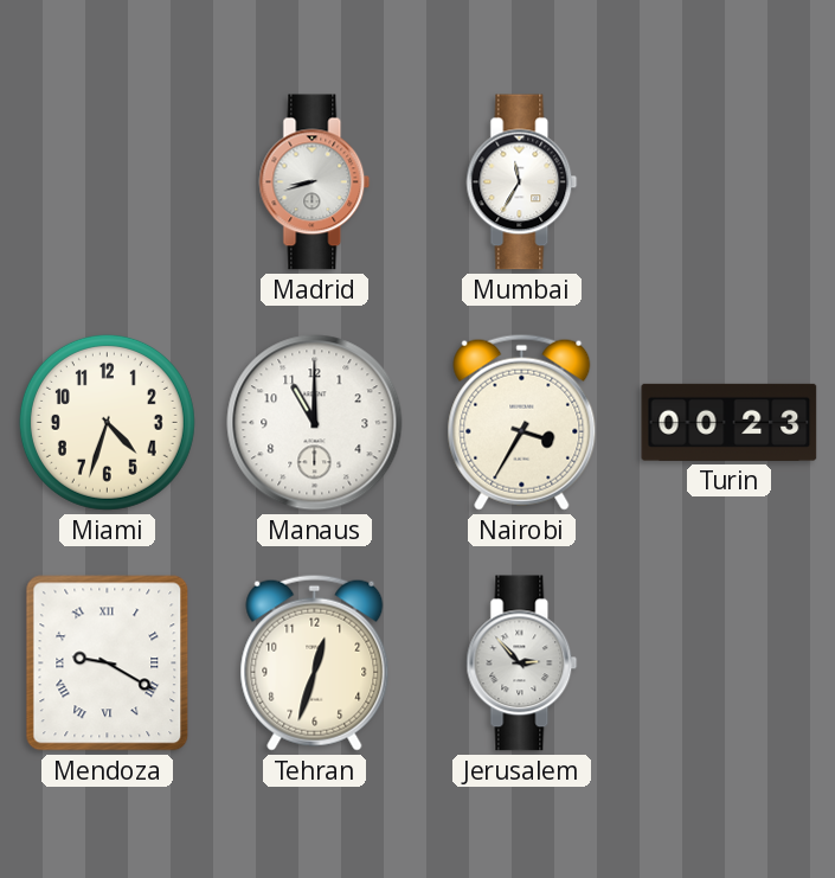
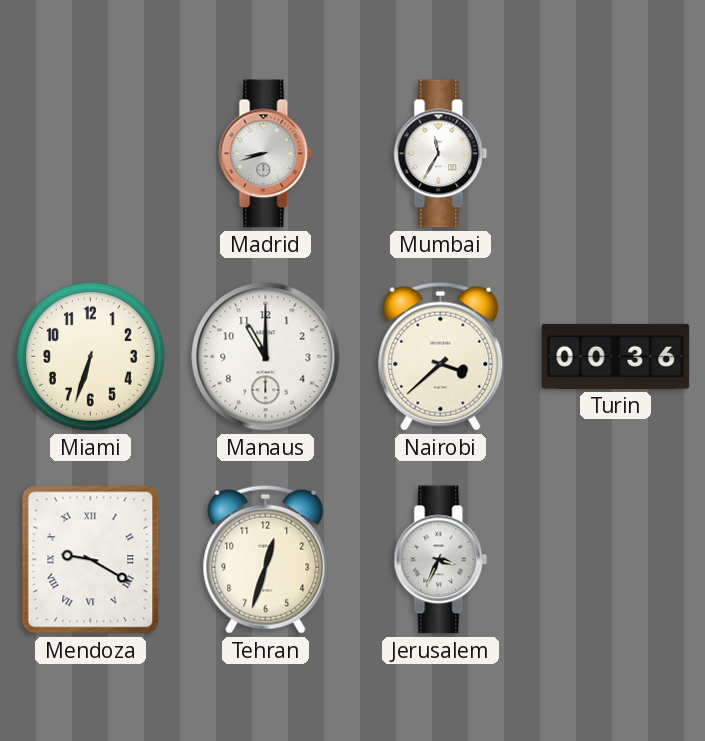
Miami: 4:33 -> 6:33 (90, 356)
Nairobi: 3:35 -> 3:38 (441, 356)
Turin: 00:23 -> 00:36 (616, 356)
Jerusalem: 2:53 -> 3:34 (441, 560)
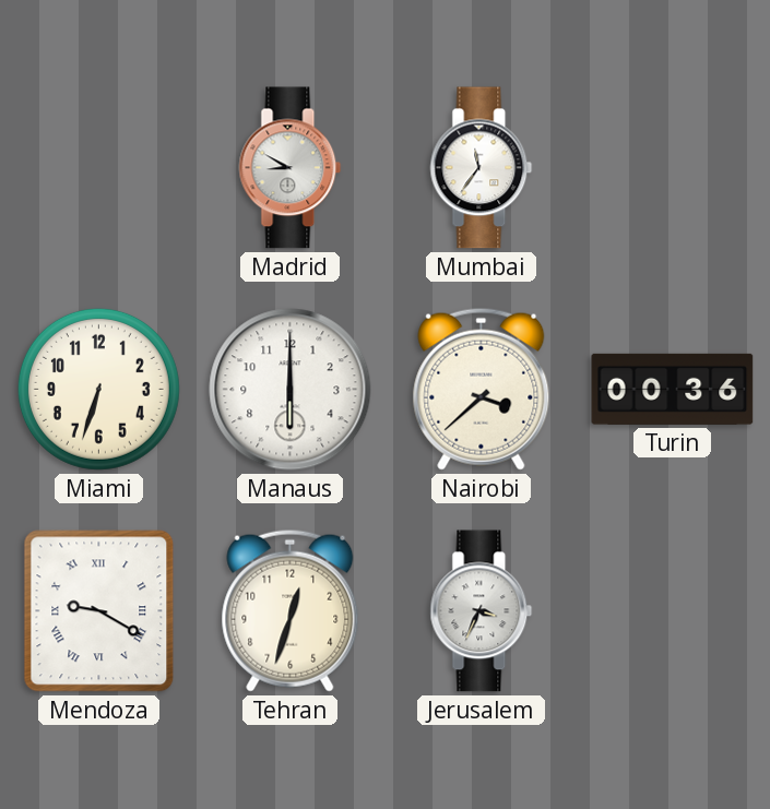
Madrid: 8:42 -> 8:50 (291, 168)
Mumbai: 11:35 -> 11:36 (482, 168)
Manaus: 11:00 -> 6:00 (291, 390)
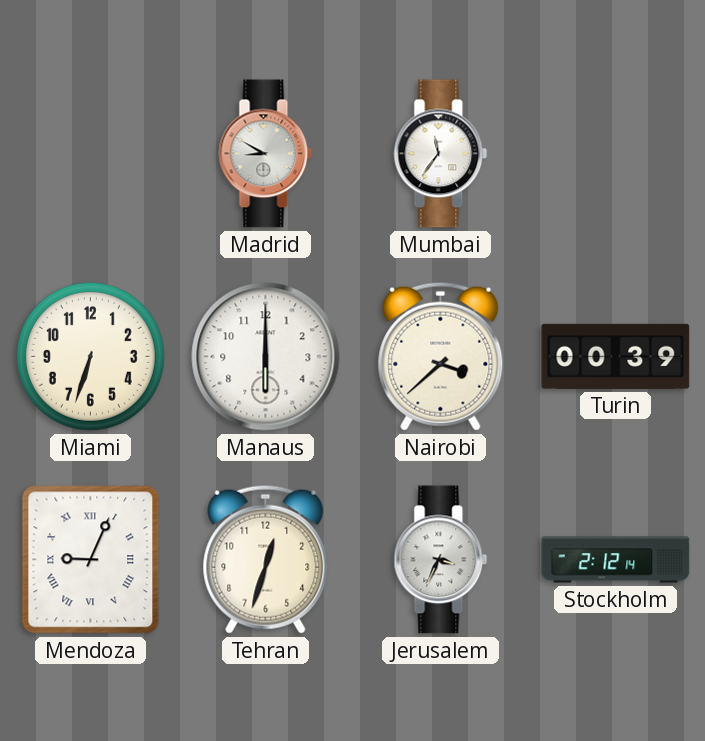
Turin: 00:36 -> 00:39 (616, 356)
Mendoza: 9:20 -> 9:04 (91, 560)
Stockholm: none -> 2:12 (616, 560)
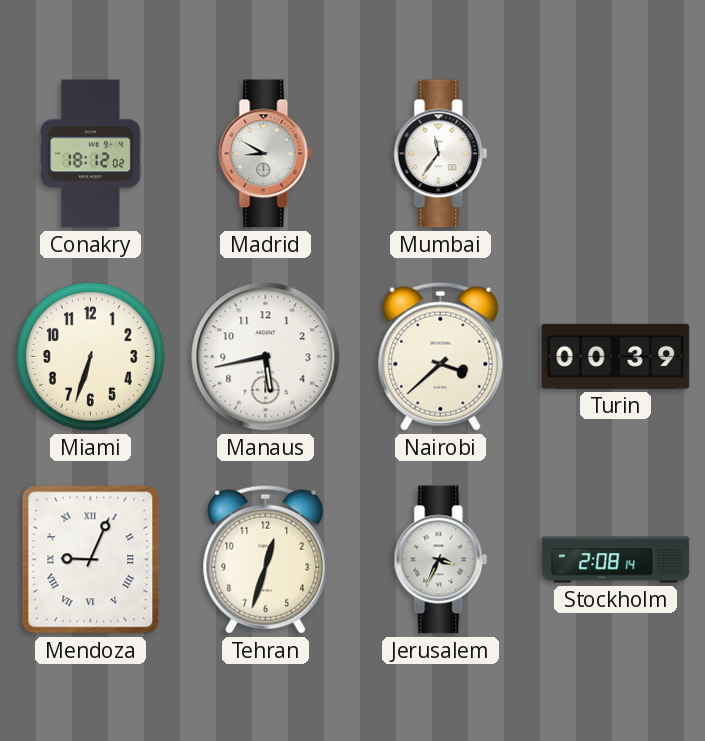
Conakry: none -> 18:12 (91, 154)
Manaus: 6:00 -> 5:43 (266, 357)
Stockholm: 2:12 -> 2:08 (616, 560)
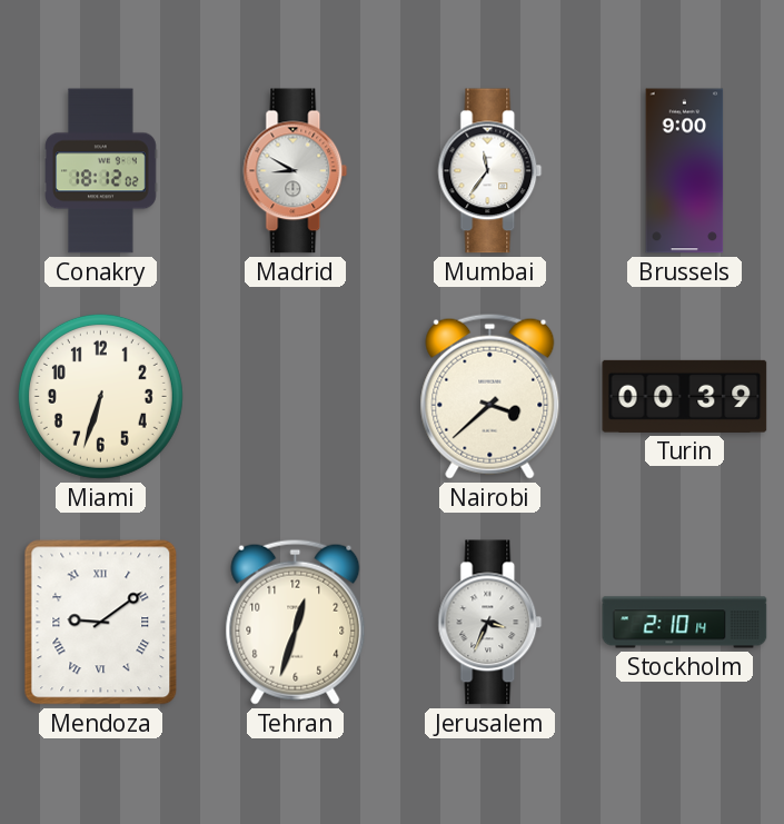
Brussels: none -> 9:00 (685, 171)
Manaus: 5:43 -> none (266, 357)
Mendoza: 9:04 -> 9:09 (101, 623)
Stockholm: 2:08 -> 2:10 (685, 623)
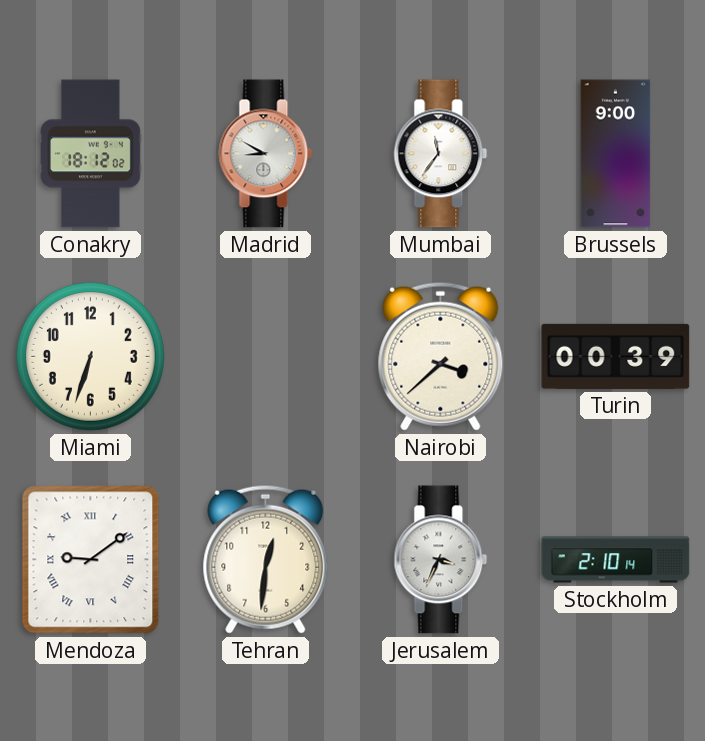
Tehran: 12:33 -> 12:31 (266, 559)
